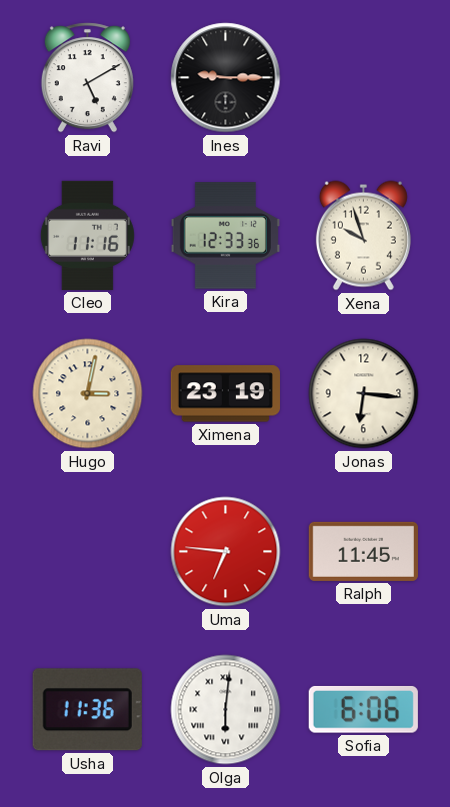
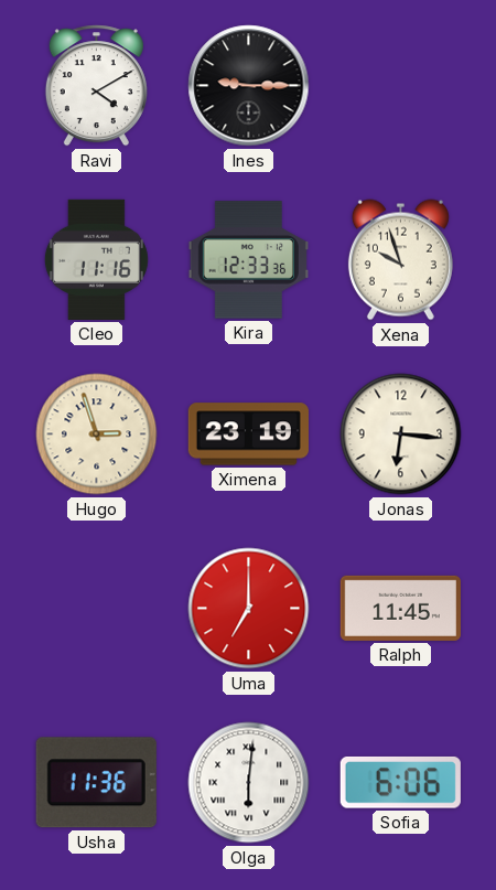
Ravi: 5:10 -> 4:10 (96, 86)
Hugo: 3:02 -> 2:57 (97, 435)
Uma: 6:46 -> 7:00 (249, 609)
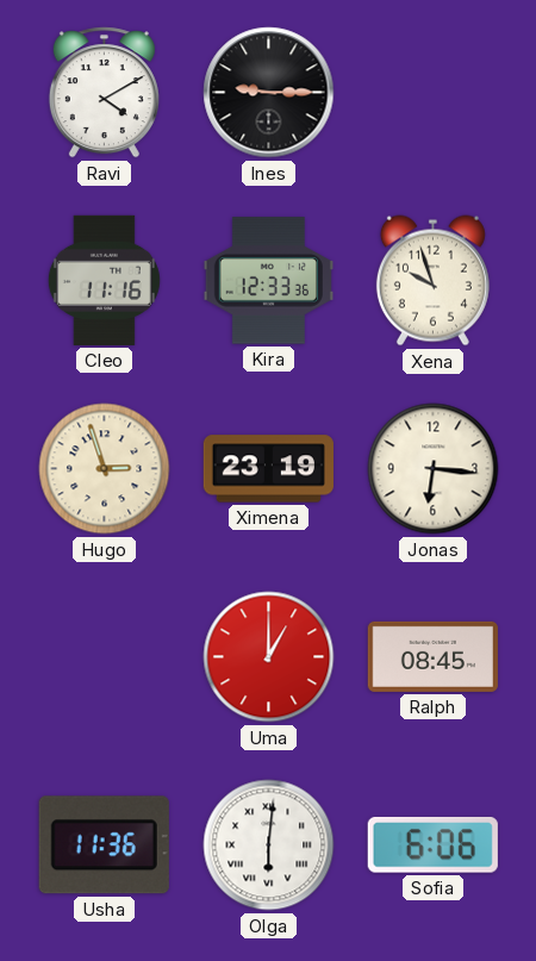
Uma: 7:00 -> 1:00 (269, 657)
Ralph: 11:45 -> 08:45 (432, 656)
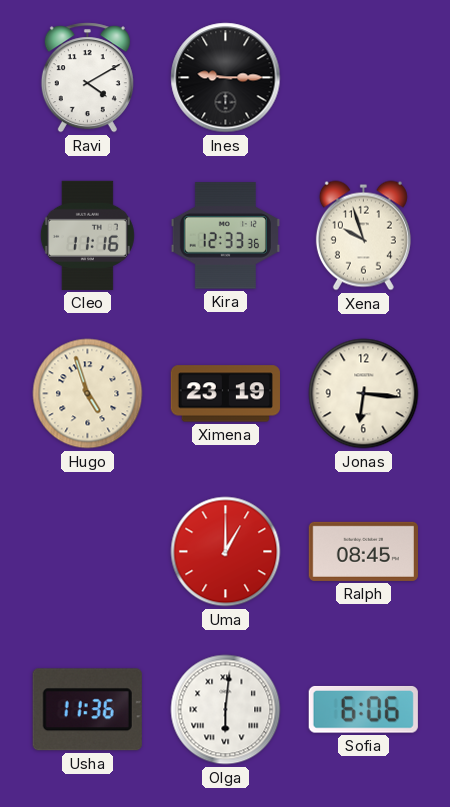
Hugo: 2:57 -> 4:57 (88, 394)
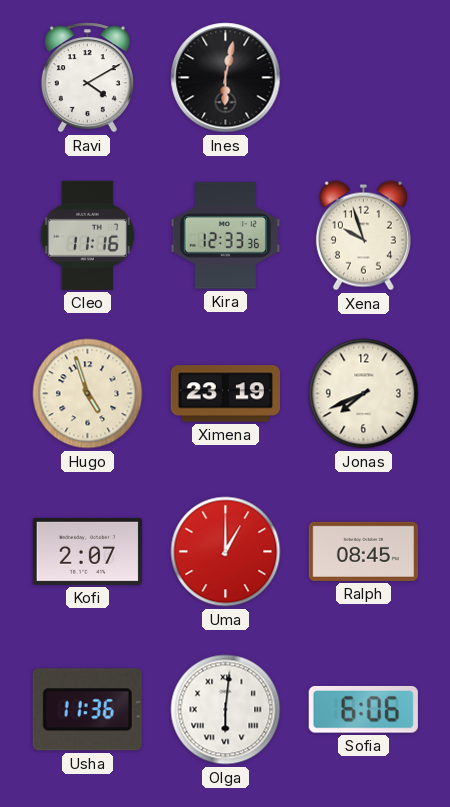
Ines: 9:15 -> 6:02 (226, 78)
Jonas: 6:16 -> 7:41 (364, 394)
Kofi: none -> 2:07 (87, 551)
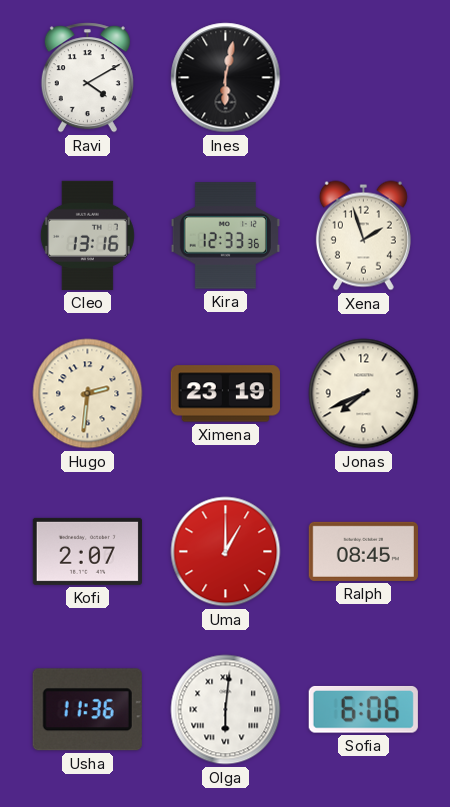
Cleo: 11:16 -> 13:16 (87, 235)
Xena: 9:57 -> 1:57 (363, 236)
Hugo: 4:57 -> 2:31 (88, 394)
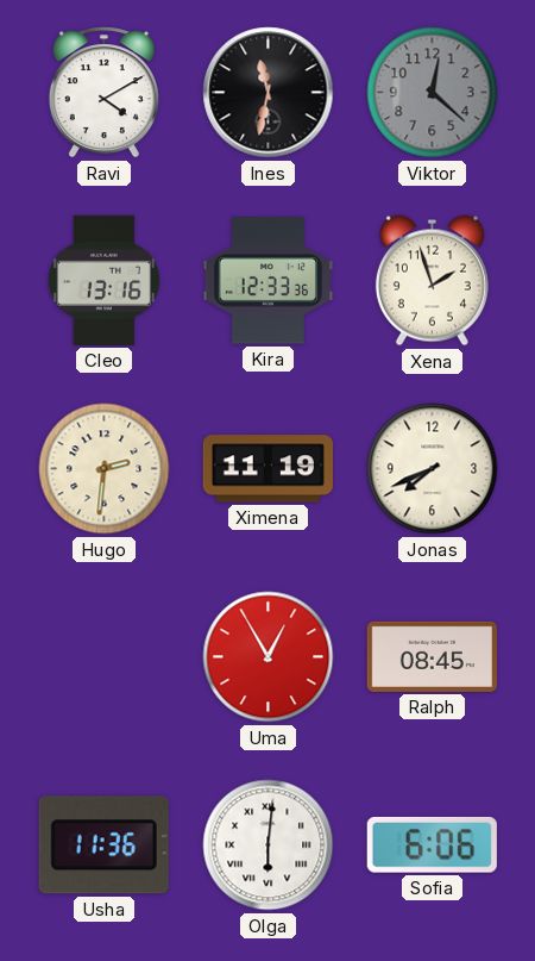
Ines: 6:02 -> 11:32 (269, 93)
Viktor: none -> 12:22 (433, 93)
Ximena: 23:19 -> 11:19 (267, 469)
Kofi: 2:07 -> none (87, 551)
Uma: 1:00 -> 12:55 (269, 657)
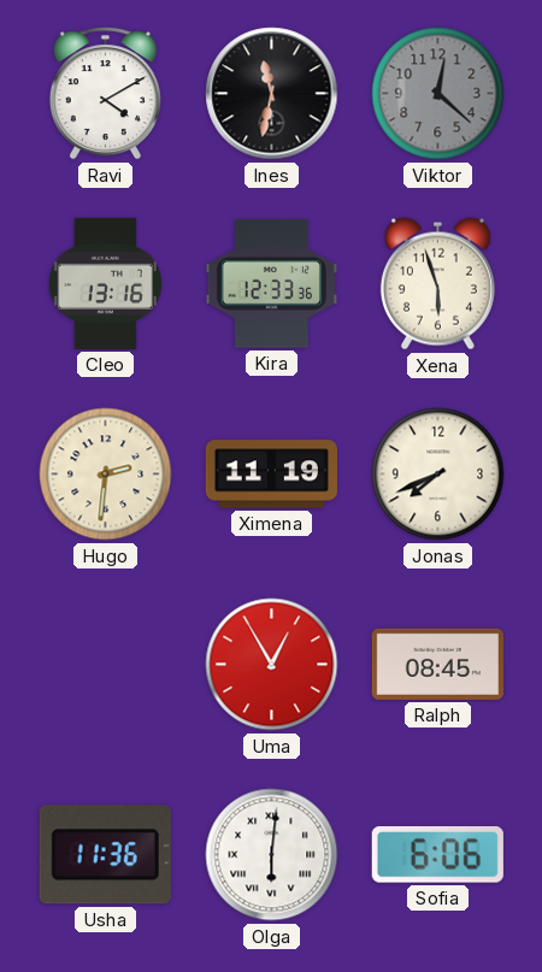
Xena: 1:57 -> 5:57 (437, 284)
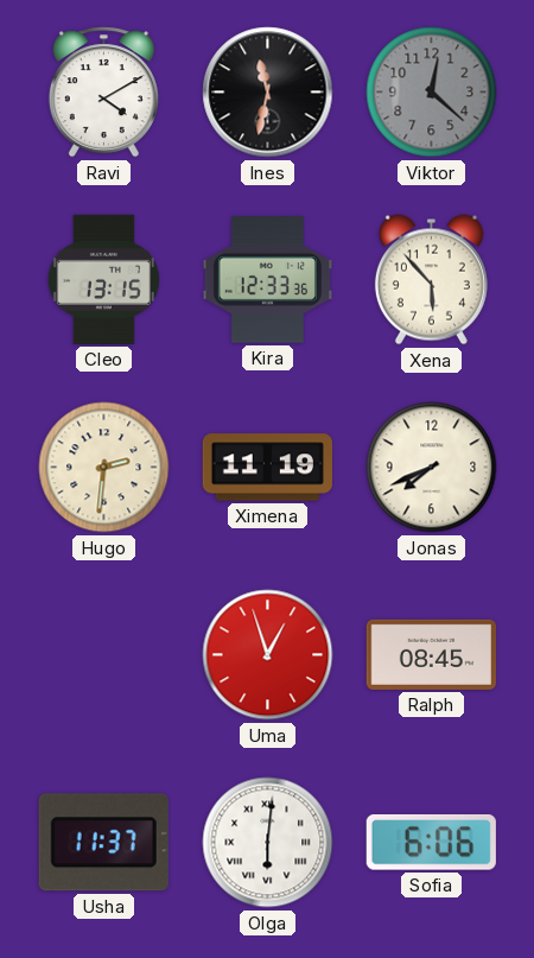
Cleo: 13:16 -> 13:15 (103, 279)
Xena: 5:57 -> 5:53 (431, 280)
Uma: 12:55 -> 12:57 (268, 655)
Usha: 11:36 -> 11:37 (103, 843)
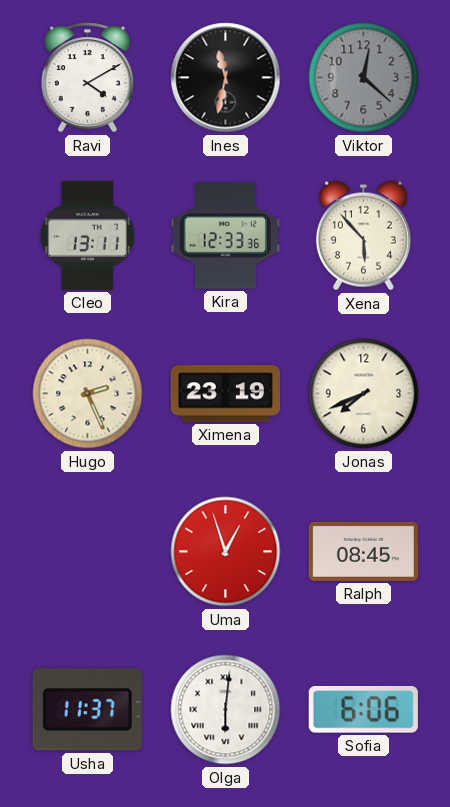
Cleo: 13:15 -> 13:11 (87, 235)
Hugo: 2:31 -> 2:26 (88, 394)
Ximena: 11:19 -> 23:19 (225, 394)
